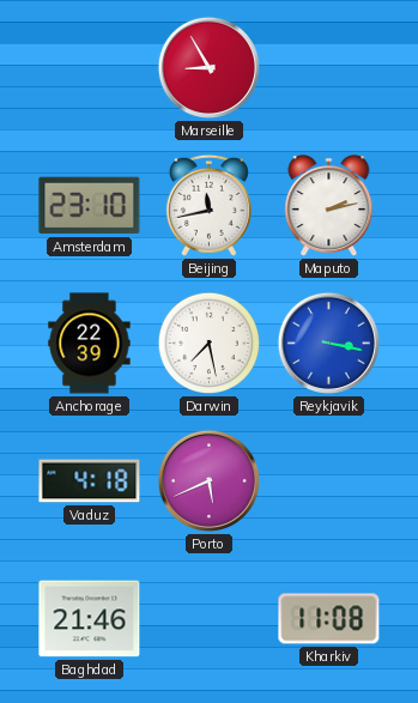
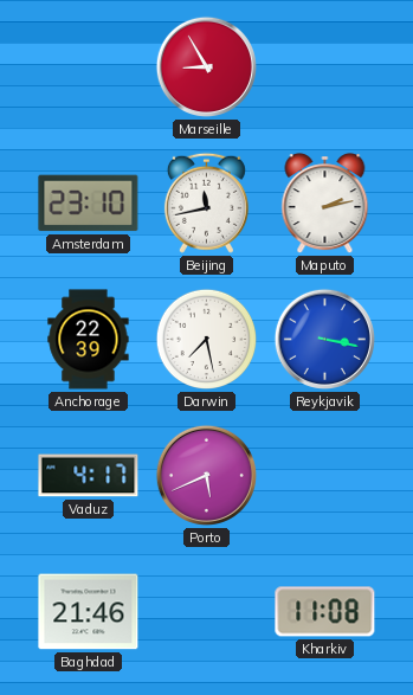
Vaduz: 4:18 -> 4:17 (89, 476)
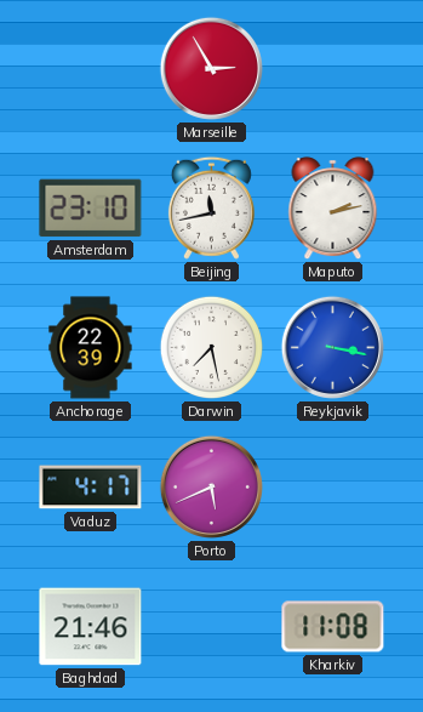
Marseille: 8:55 -> 2:55 (211, 68)
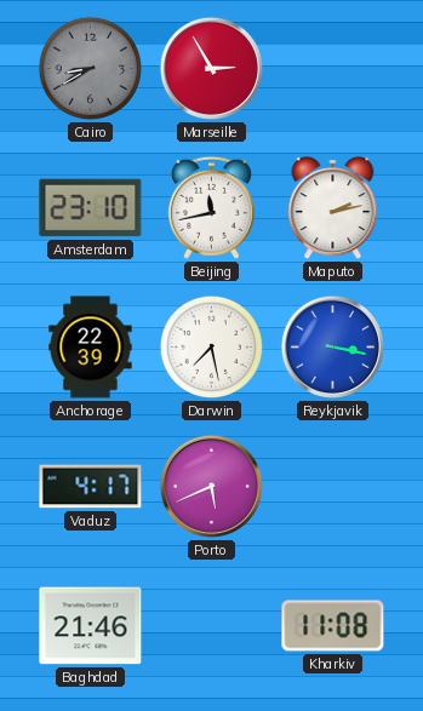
Cairo: none -> 8:40 (91, 69)
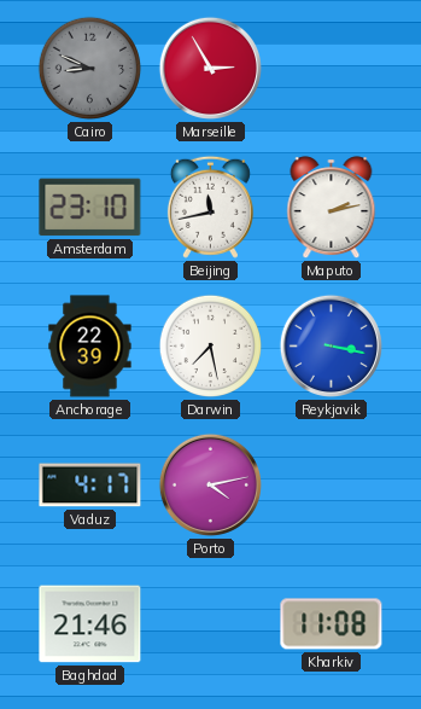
Cairo: 8:40 -> 8:49 (90, 69)
Porto: 5:41 -> 4:13 (210, 484)
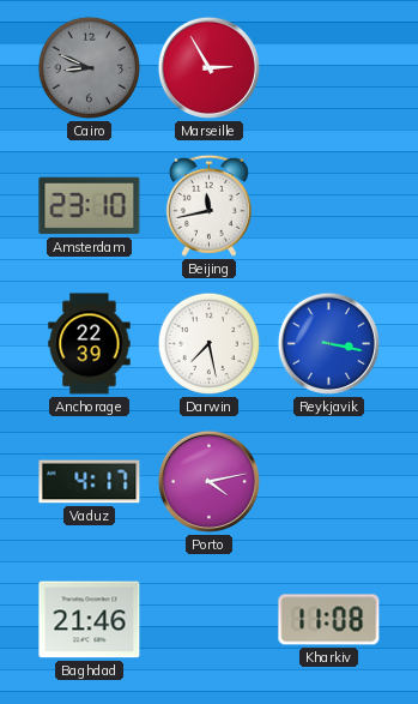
Maputo: 2:13 -> none (332, 208)
